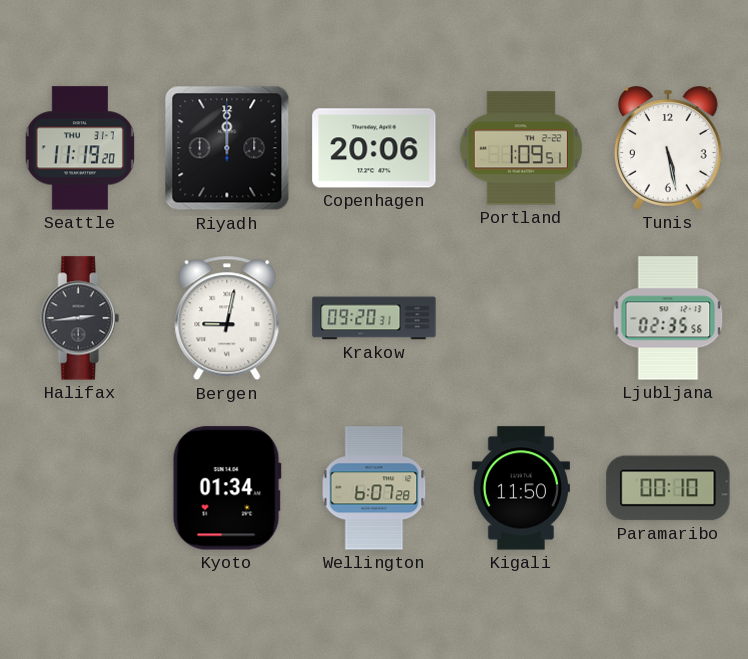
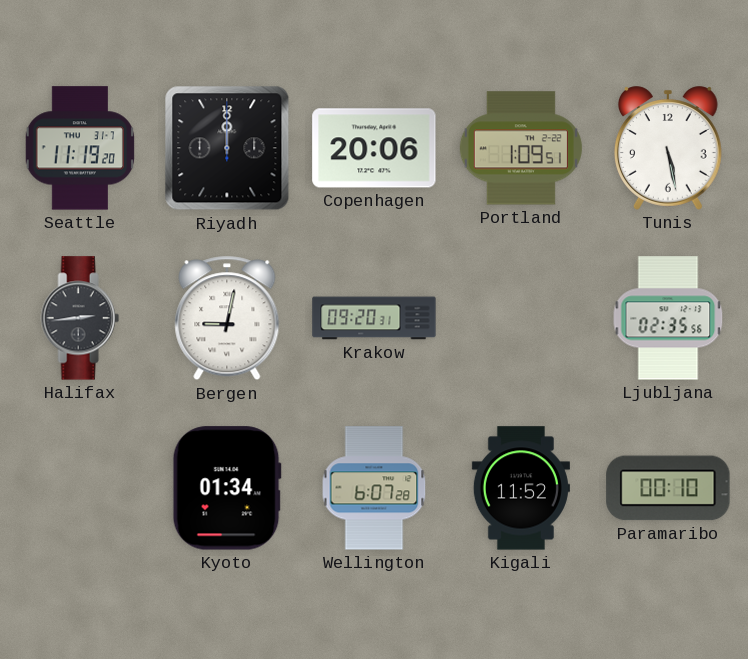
Kigali: 11:50 -> 11:52 (521, 488)
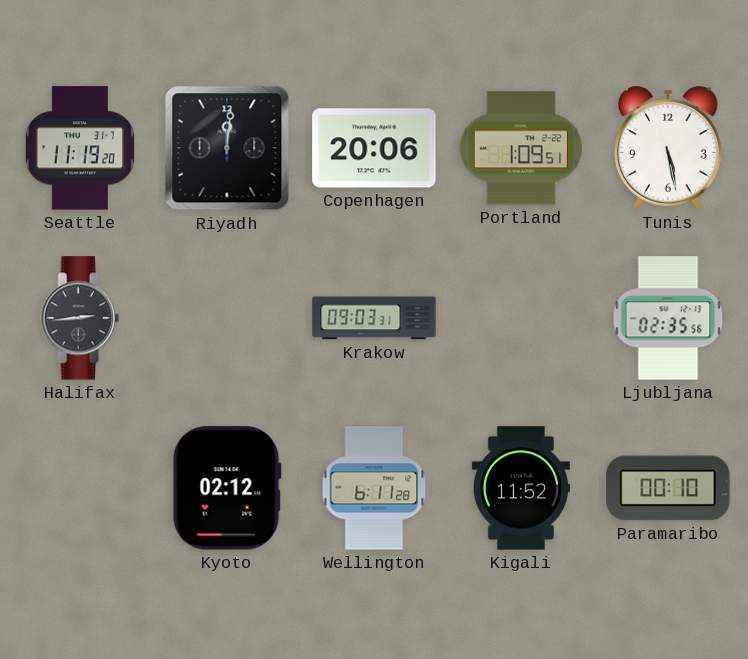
Riyadh: 12:00 -> 12:01 (227, 148)
Bergen: 9:02 -> none (227, 318)
Krakow: 09:20 -> 09:03 (374, 318)
Kyoto: 01:34 -> 02:12 (227, 488)
Wellington: 6:07 -> 6:11 (374, 488)
